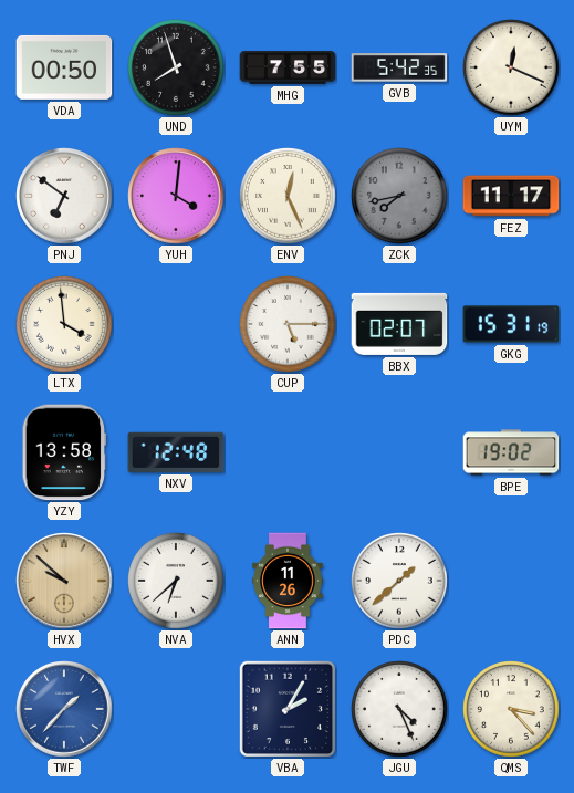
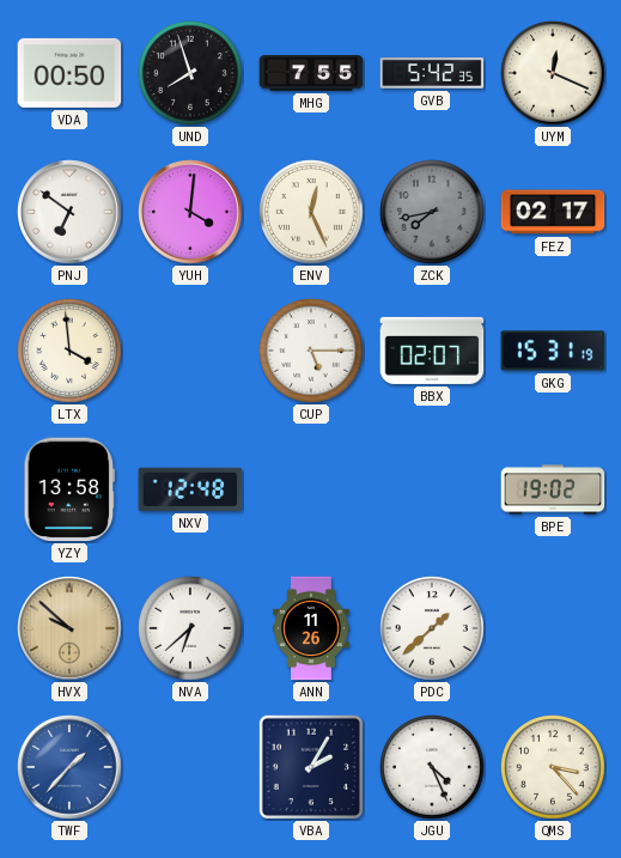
FEZ: 11:17 -> 02:17 (553, 212)
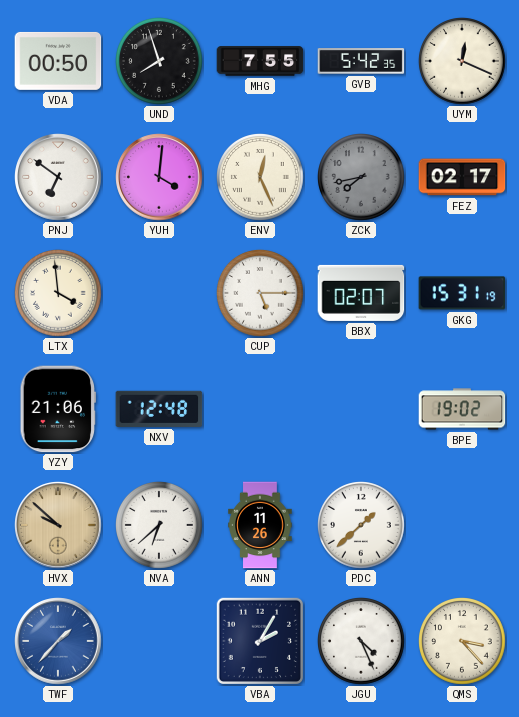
YZY: 13:58 -> 21:06 (58, 409)
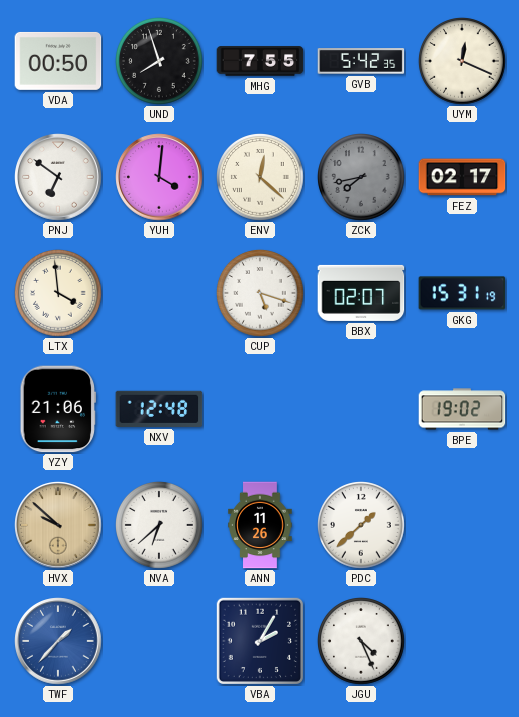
ENV: 12:26 -> 12:22 (261, 178)
CUP: 5:15 -> 5:18 (261, 294)
QMS: 3:23 -> none (463, 642)
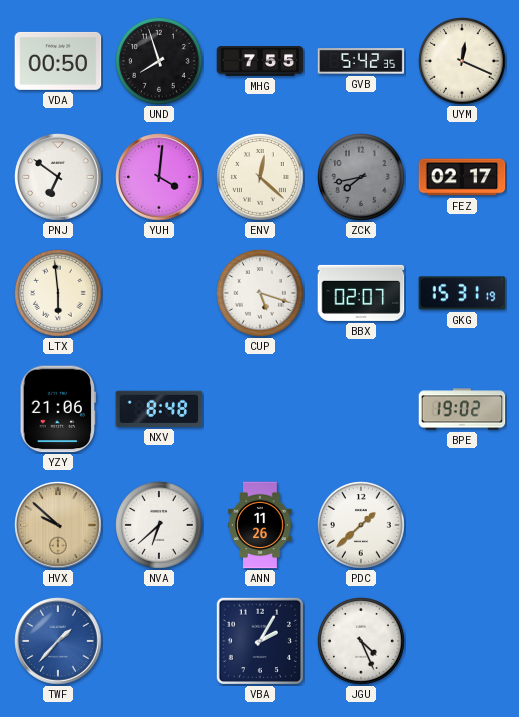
LTX: 3:59 -> 5:59 (59, 294)
NXV: 12:48 -> 8:48 (159, 409)
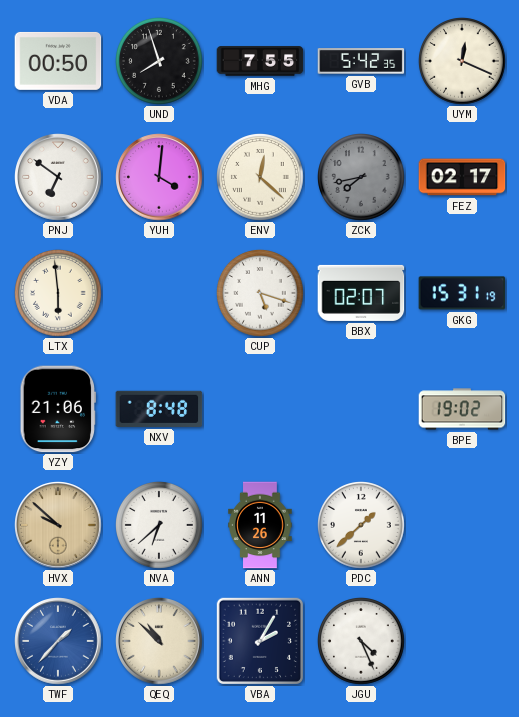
QEQ: none -> 10:52 (159, 641)
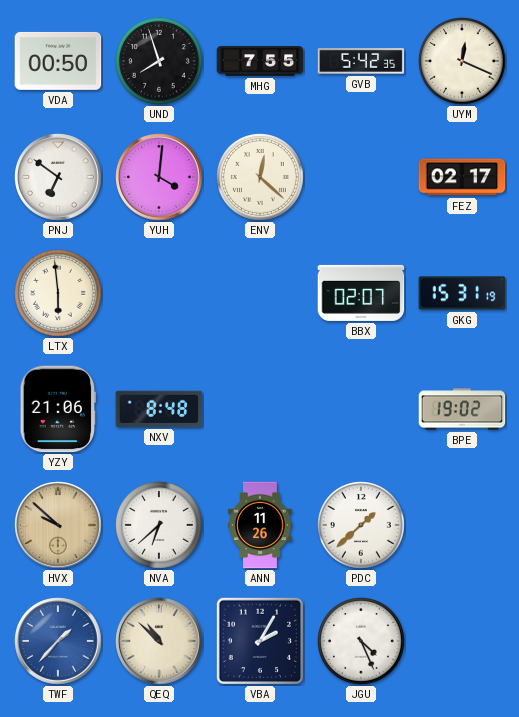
ZCK: 7:43 -> none (362, 178)
CUP: 5:18 -> none (261, 294)
